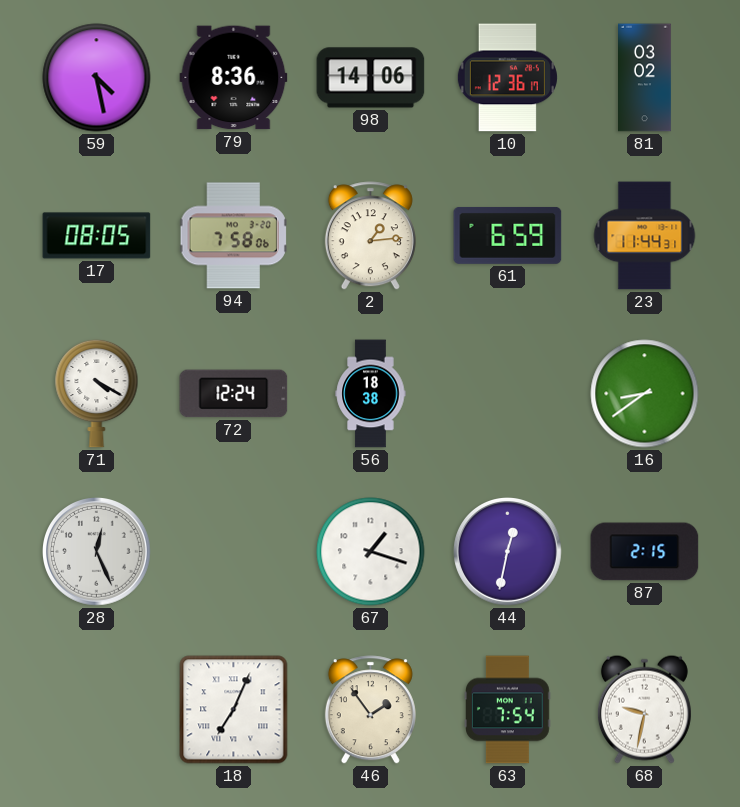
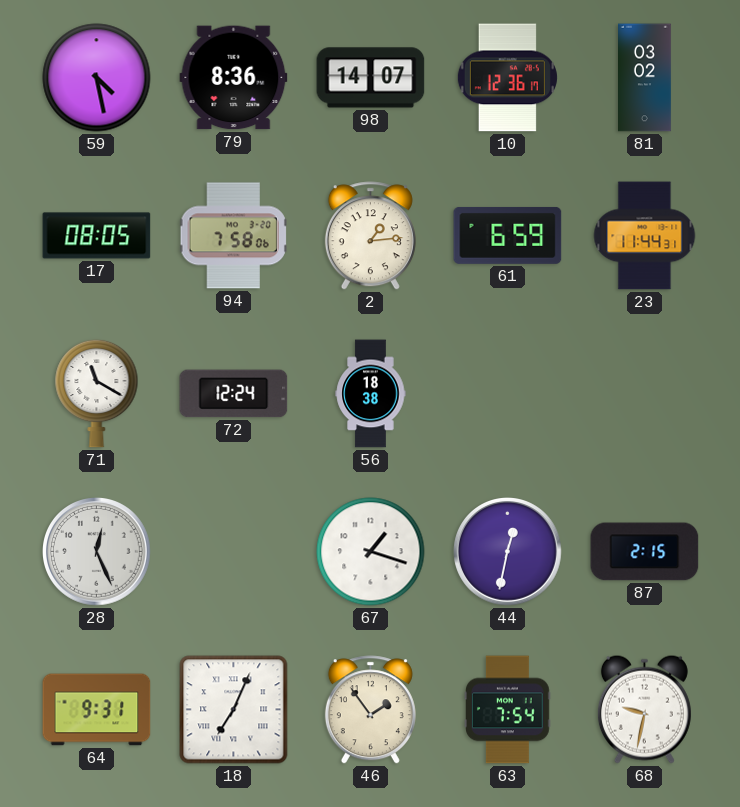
98: 14:06 -> 14:07 (371, 78)
71: 4:20 -> 11:20 (97, 393)
16: 8:39 -> none (645, 394)
64: none -> 9:31 (97, 710)
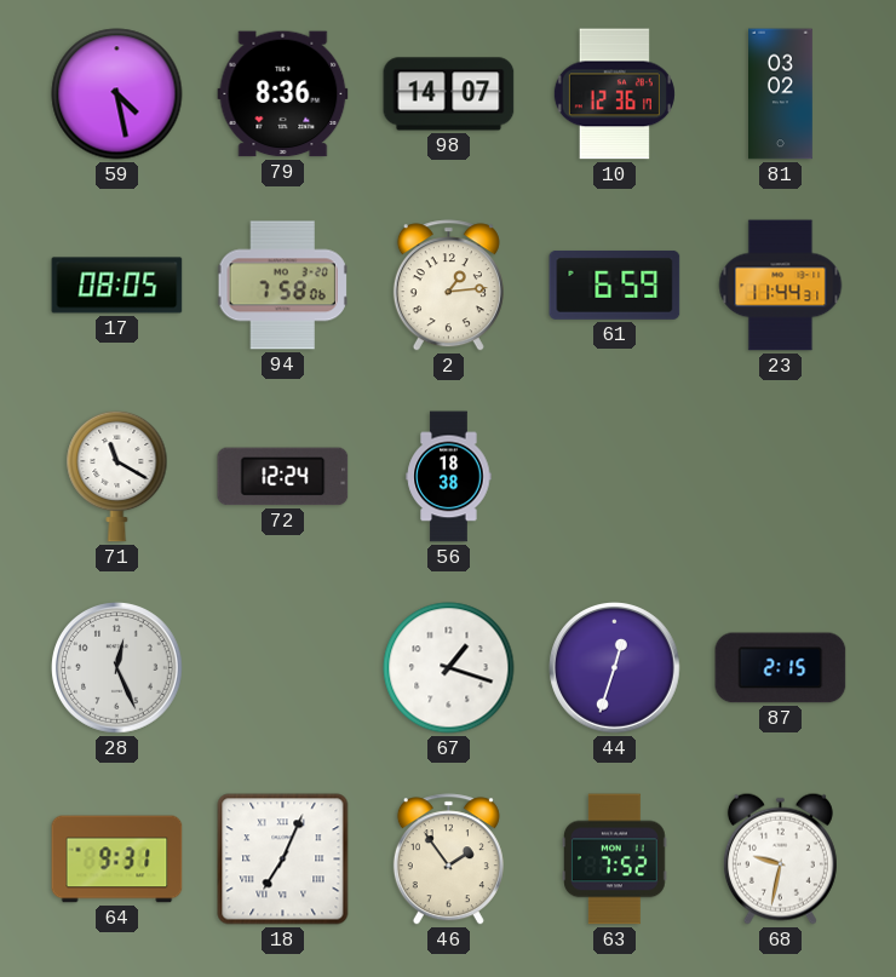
44: 12:32 -> 12:33 (615, 668)
63: 7:54 -> 7:52 (615, 860)
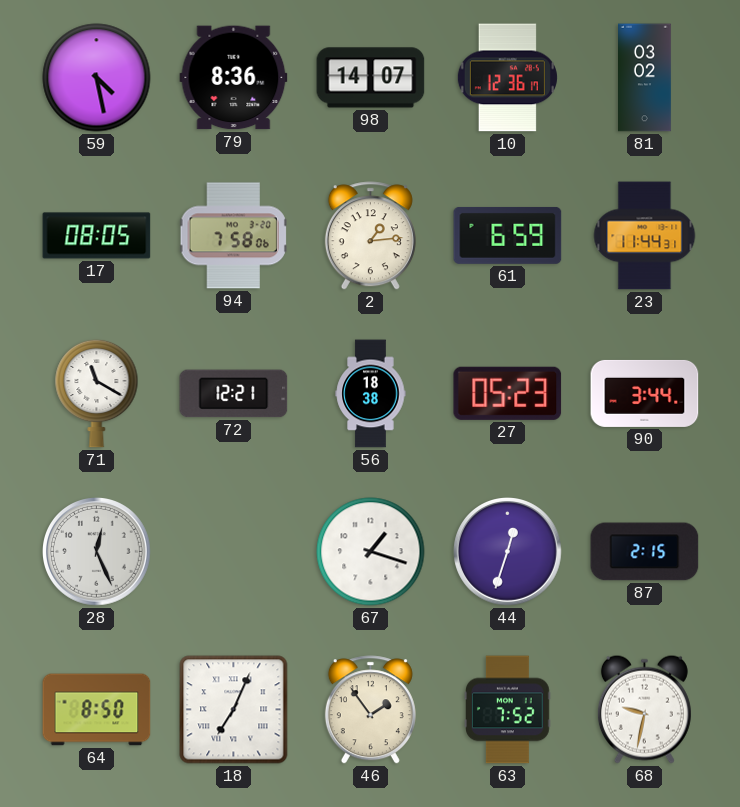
72: 12:24 -> 12:21 (234, 394)
27: none -> 05:23 (508, 393)
90: none -> 3:44 (645, 393)
64: 9:31 -> 8:50 (97, 710)
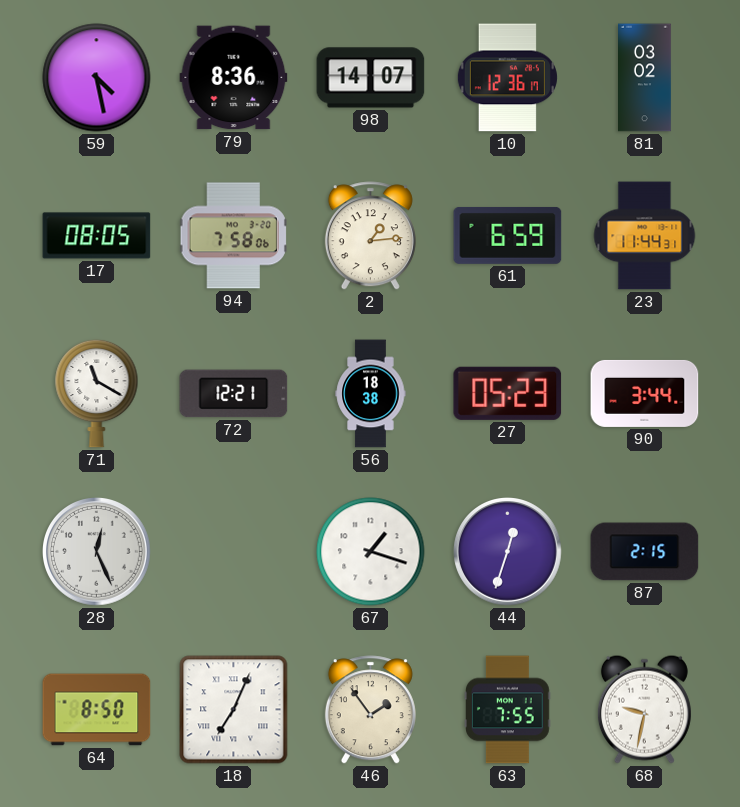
63: 7:52 -> 7:55 (508, 710)
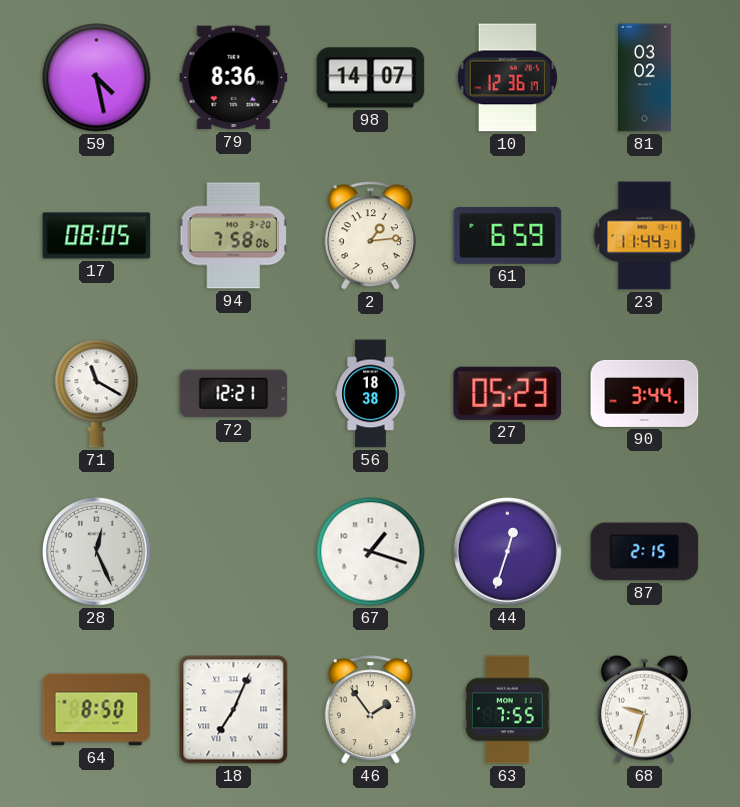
68: 9:32 -> 9:33 (644, 709)
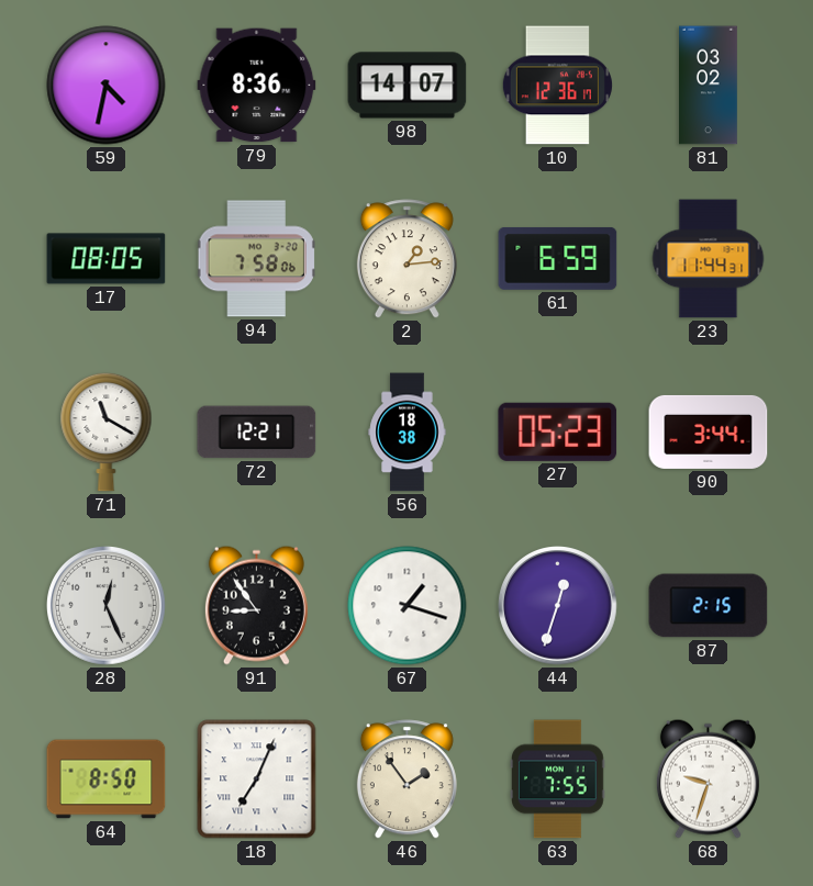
59: 4:28 -> 4:32 (107, 86)
91: none -> 8:54 (256, 605)
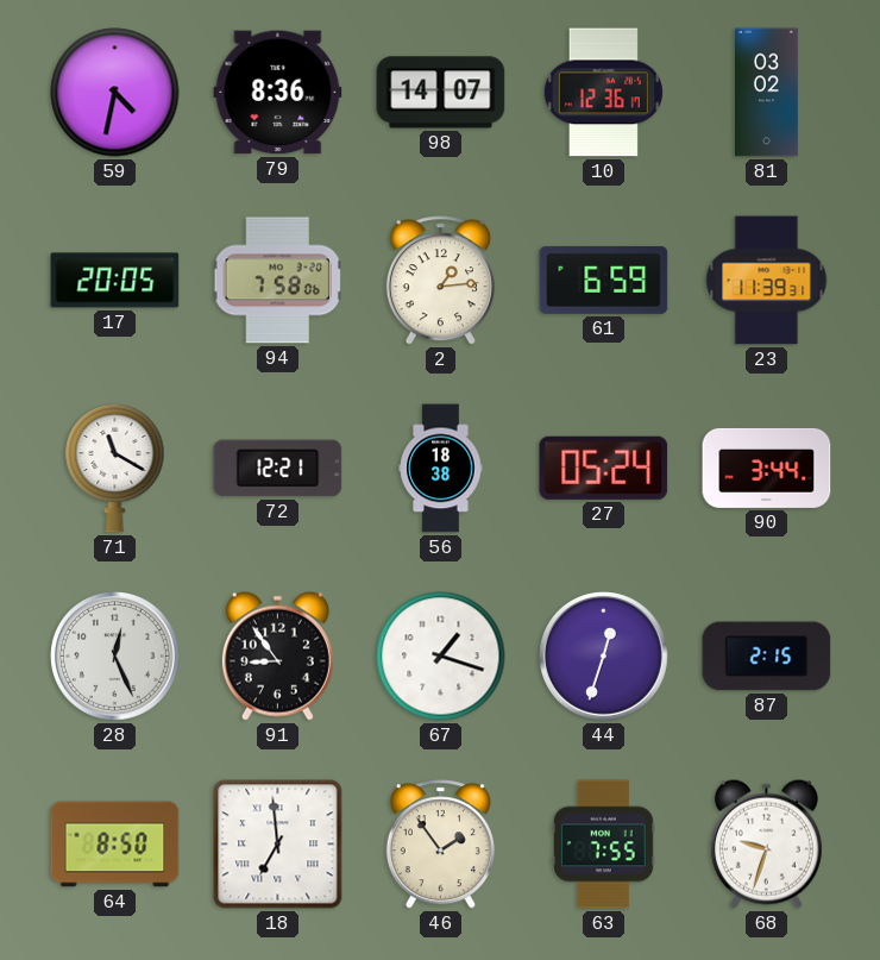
17: 08:05 -> 20:05 (115, 281)
23: 11:44 -> 11:39 (767, 281)
27: 05:23 -> 05:24 (604, 468)
18: 7:04 -> 6:59 (278, 845)
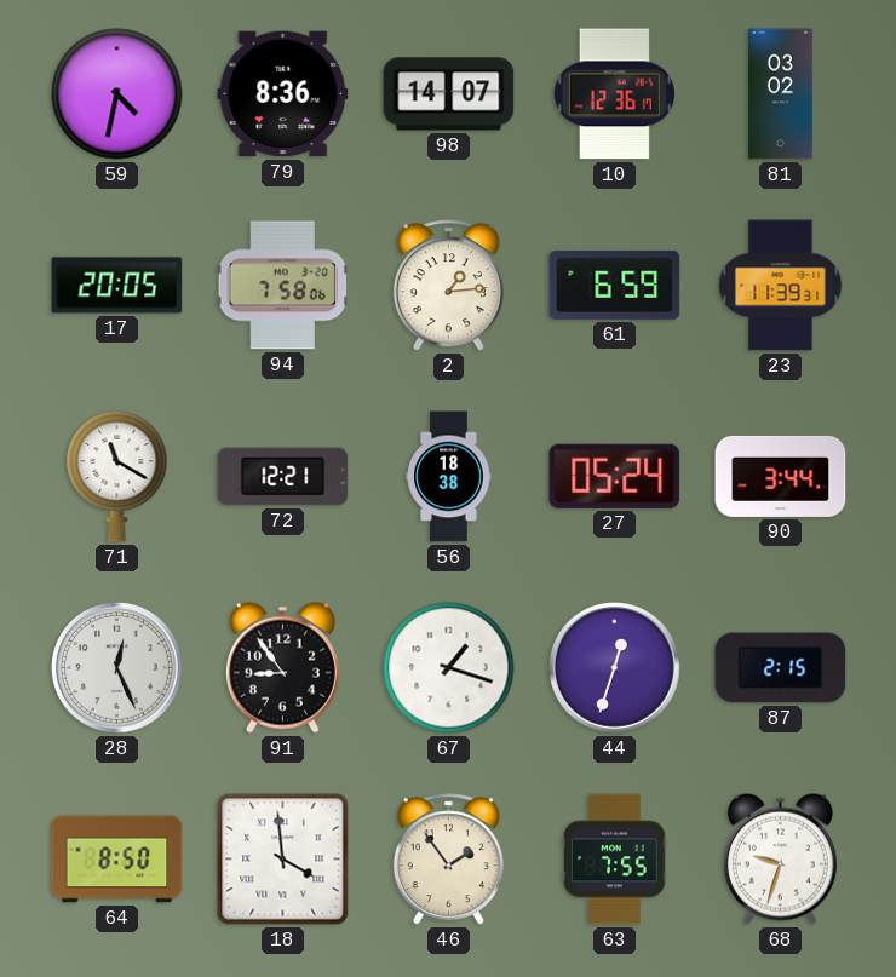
18: 6:59 -> 3:59 (283, 860)
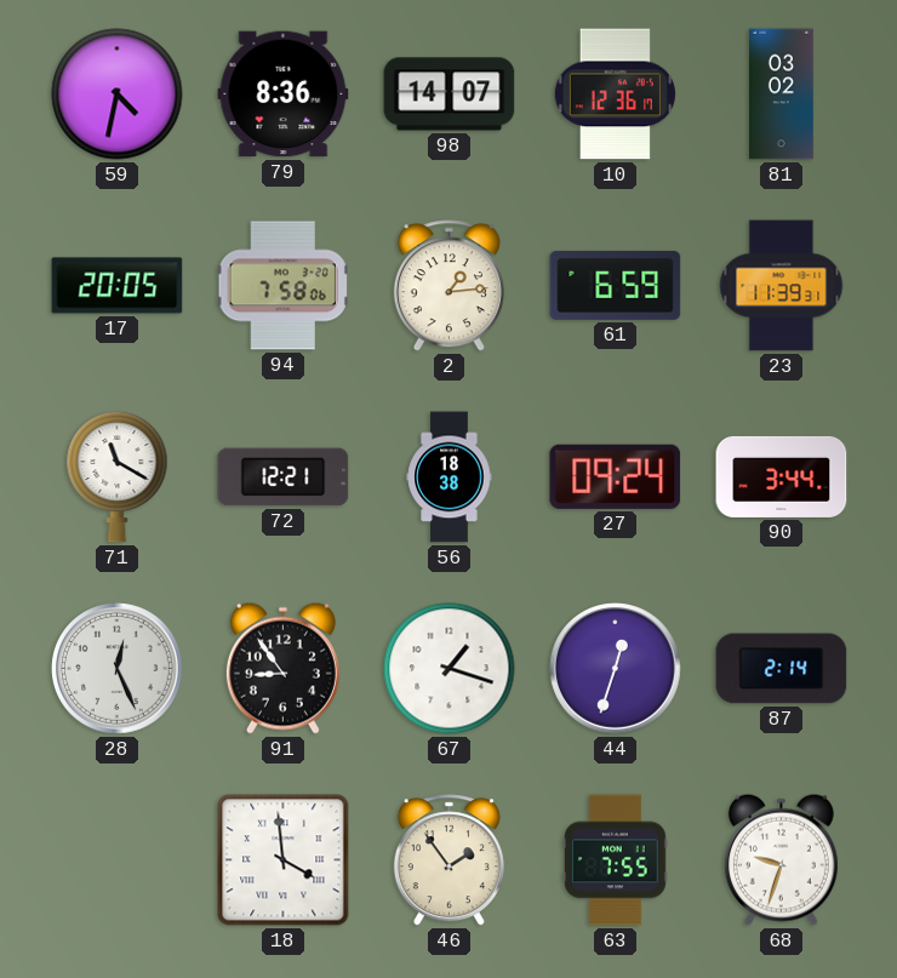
27: 05:24 -> 09:24 (616, 476)
87: 2:15 -> 2:14 (782, 669)
64: 8:50 -> none (117, 860)
